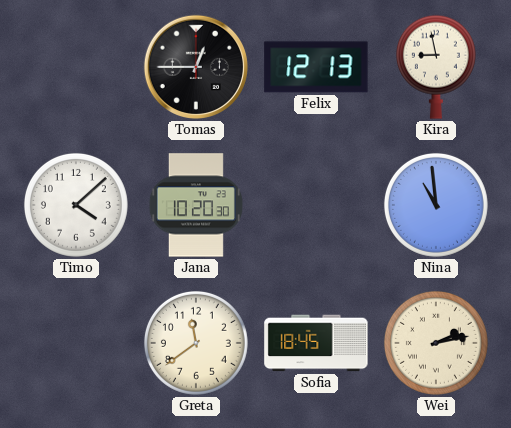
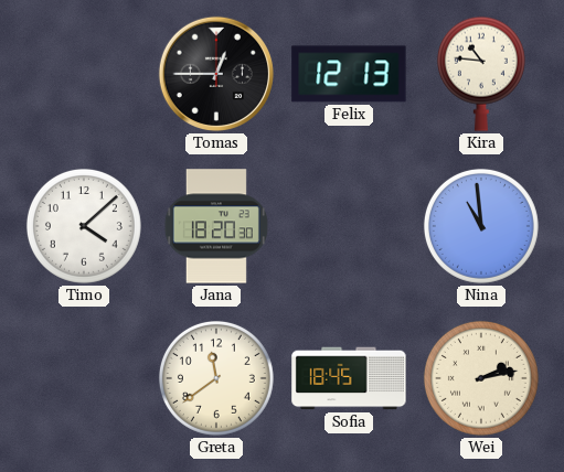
Kira: 8:58 -> 10:46 (481, 74)
Jana: 10:20 -> 18:20 (216, 226)
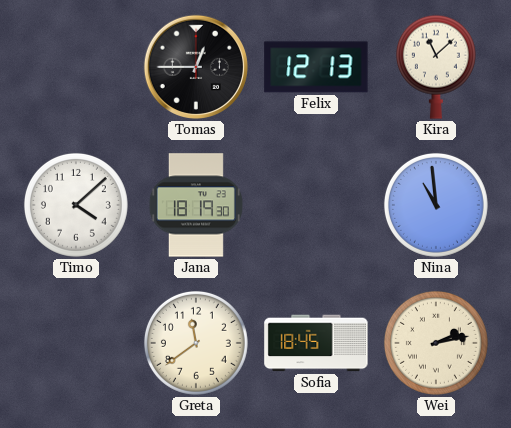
Kira: 10:46 -> 11:08 (436, 67)
Jana: 18:20 -> 18:19 (196, 205)
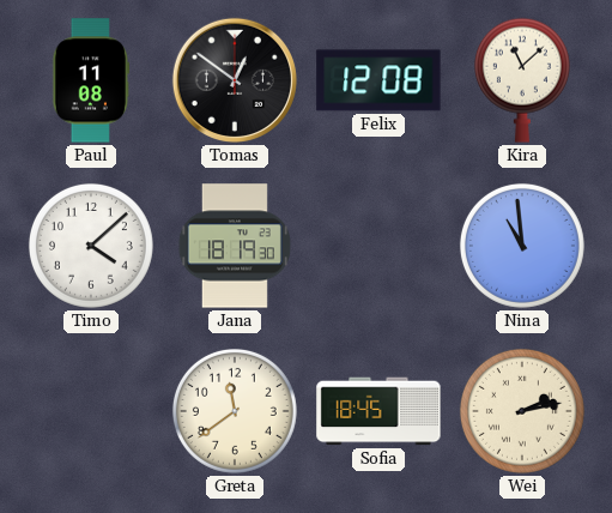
Paul: none -> 11:08 (91, 80)
Tomas: 12:45 -> 12:51 (235, 80)
Felix: 12:13 -> 12:08 (378, 80)
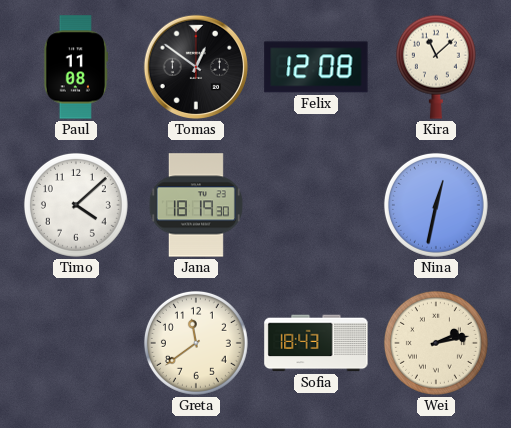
Nina: 10:59 -> 12:32 (436, 205)
Sofia: 18:45 -> 18:43 (316, 343)
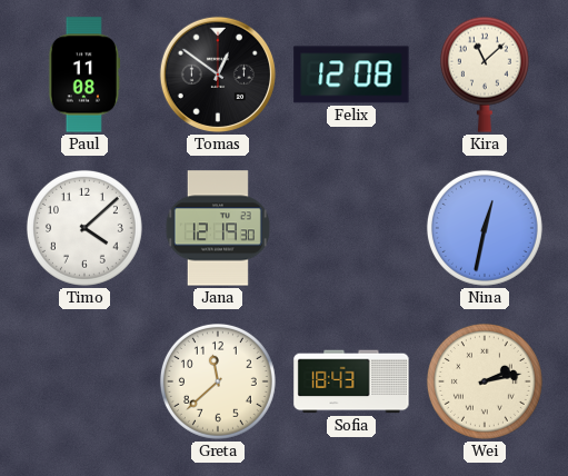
Jana: 18:19 -> 12:19 (218, 228)
Greta: 11:39 -> 11:38 (218, 381)
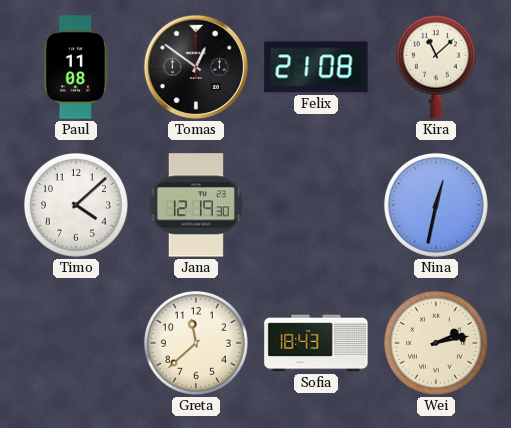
Felix: 12:08 -> 21:08 (316, 67)
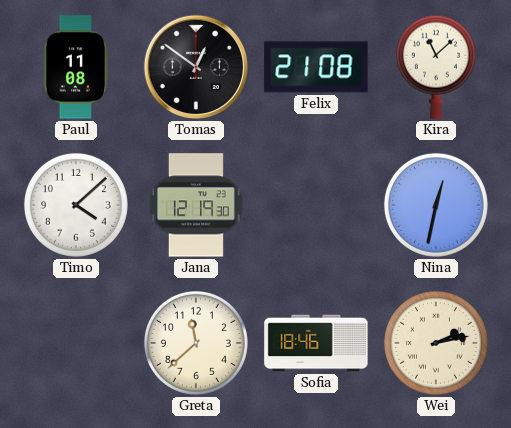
Sofia: 18:43 -> 18:46 (316, 343)
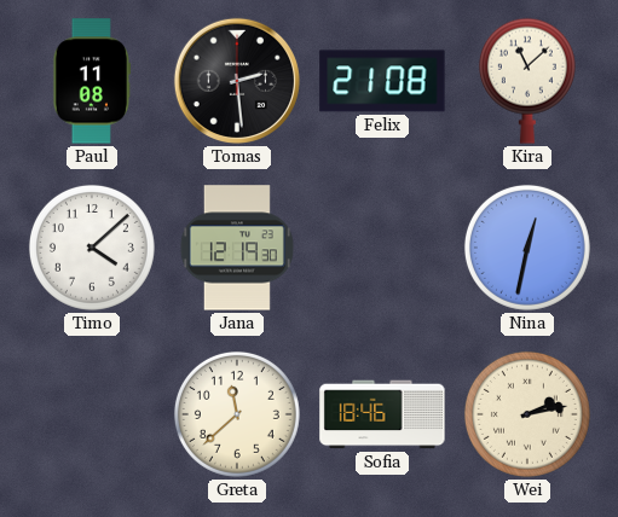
Tomas: 12:51 -> 2:29 (237, 81)
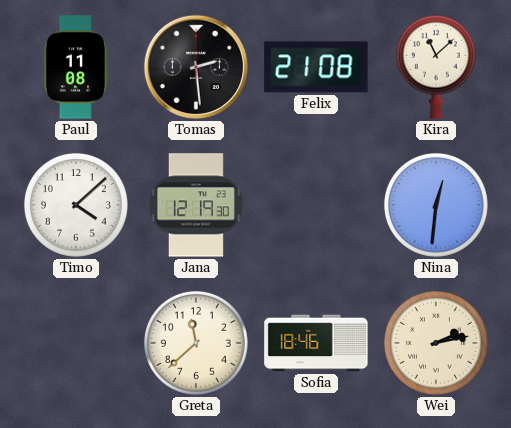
Nina: 12:32 -> 12:31 (436, 205)
